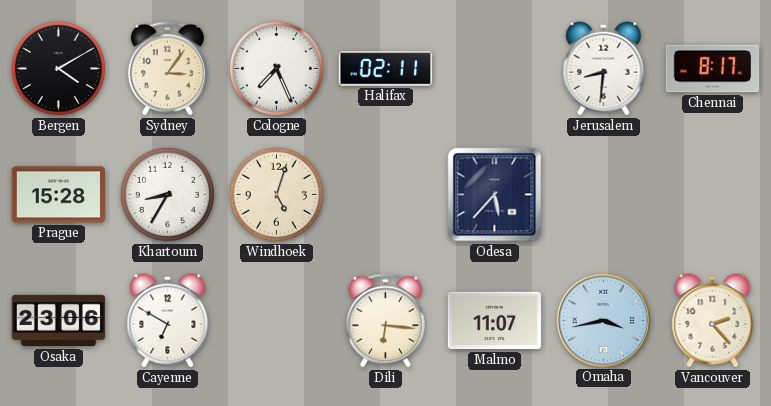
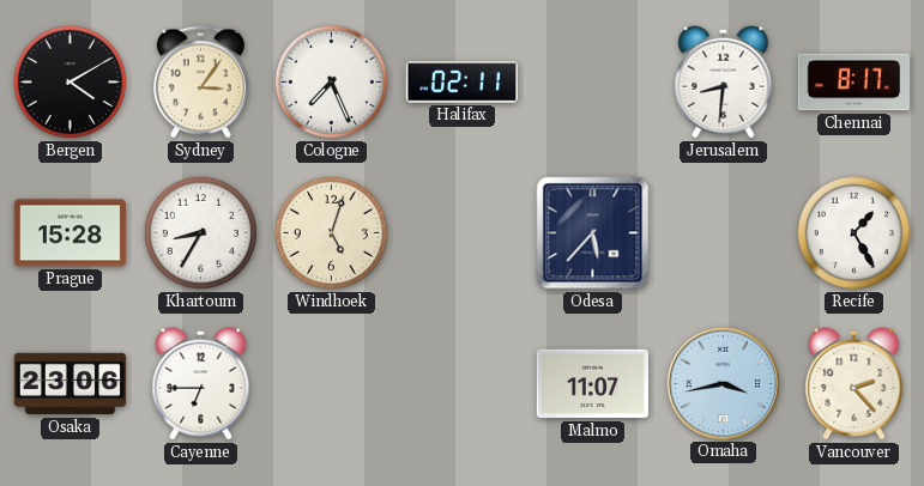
Recife: none -> 1:25 (853, 232)
Cayenne: 6:50 -> 6:45 (201, 384)
Dili: 6:16 -> none (385, 321)
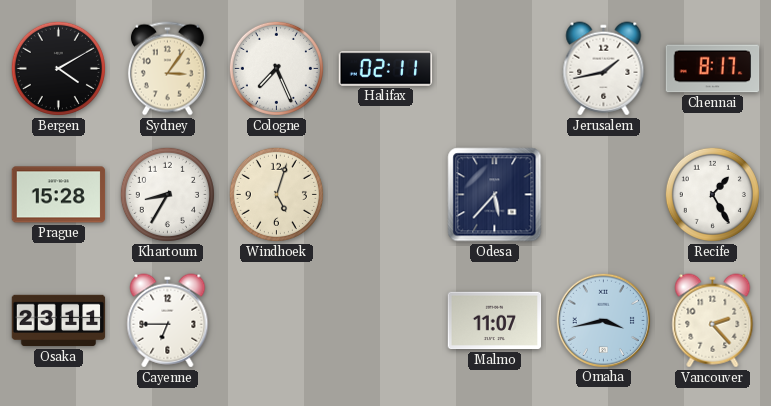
Jerusalem: 8:31 -> 1:43 (604, 69)
Osaka: 23:06 -> 23:11 (59, 321)
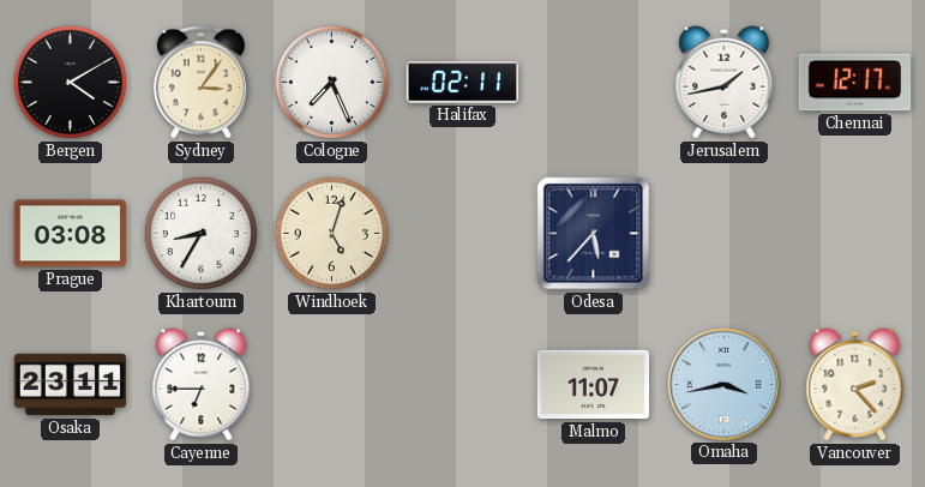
Chennai: 8:17 -> 12:17 (855, 83)
Prague: 15:28 -> 03:08 (71, 234)
Recife: 1:25 -> none (712, 194)
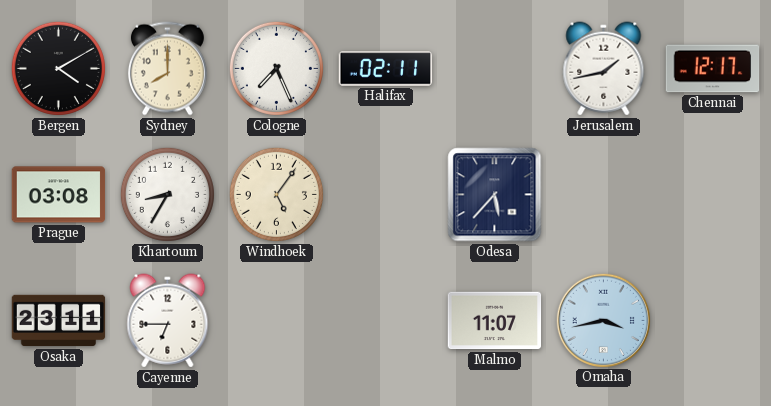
Sydney: 3:06 -> 8:00 (167, 69)
Windhoek: 5:03 -> 5:06 (276, 194)
Vancouver: 2:23 -> none (855, 385)
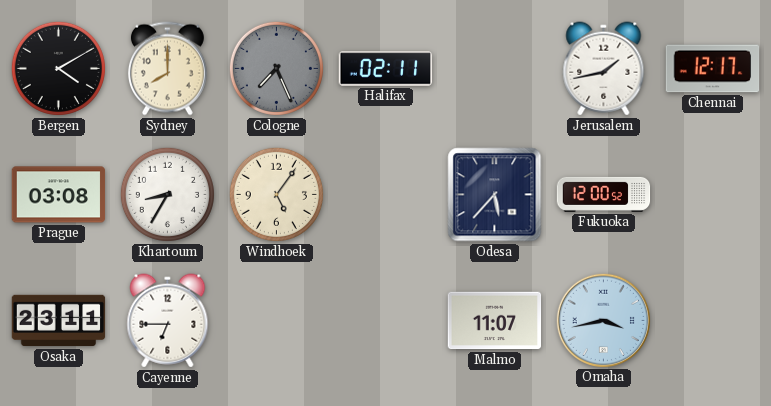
Cologne dial: white -> grey (276, 68)
Fukuoka: none -> 12:00 (604, 194)
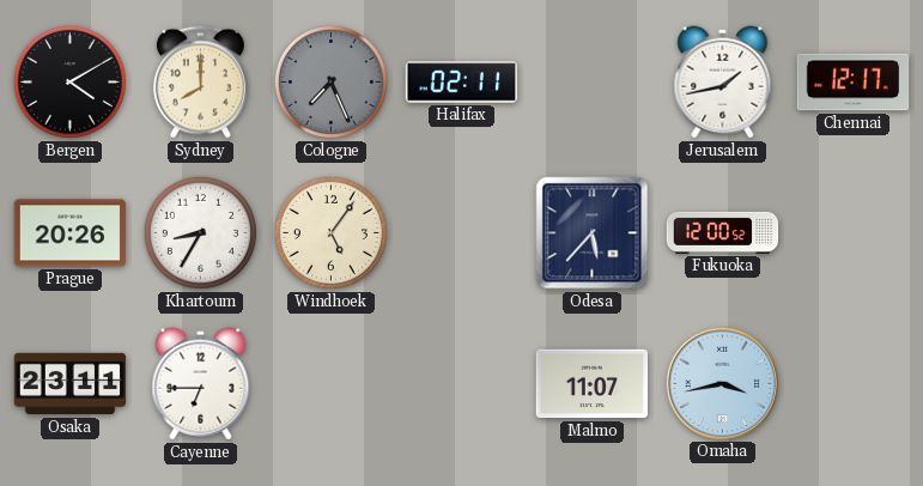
Prague: 03:08 -> 20:26 (71, 233)
